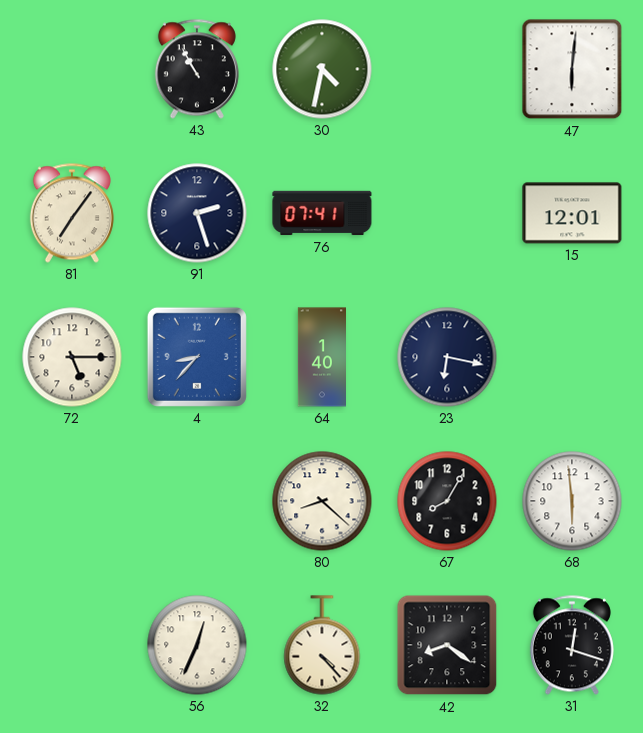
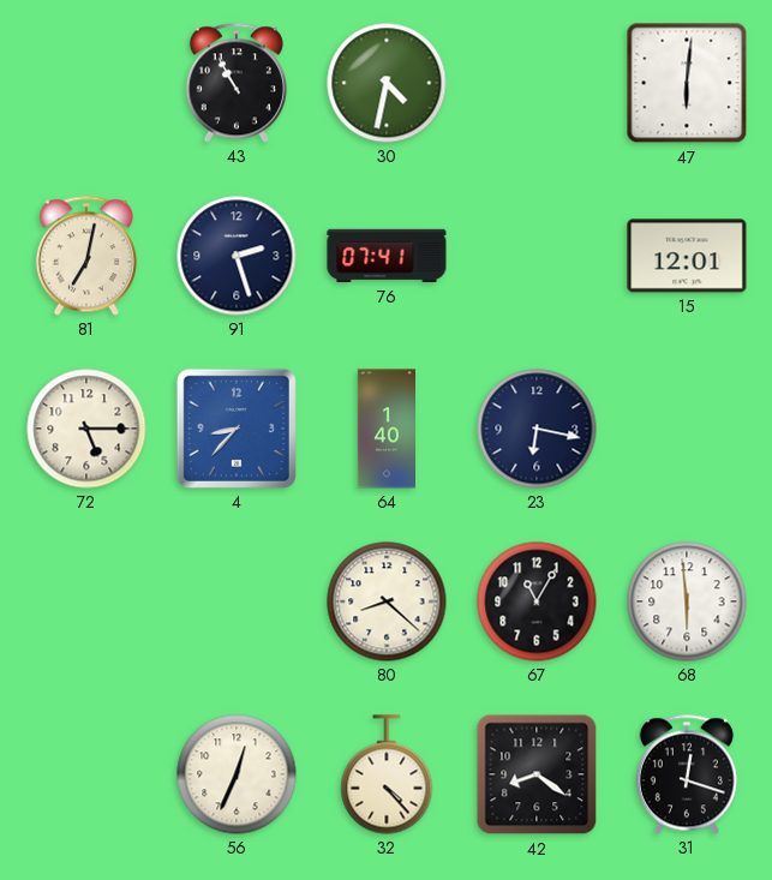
81: 7:06 -> 7:02 (86, 256)
67: 8:05 -> 11:05 (537, 601)
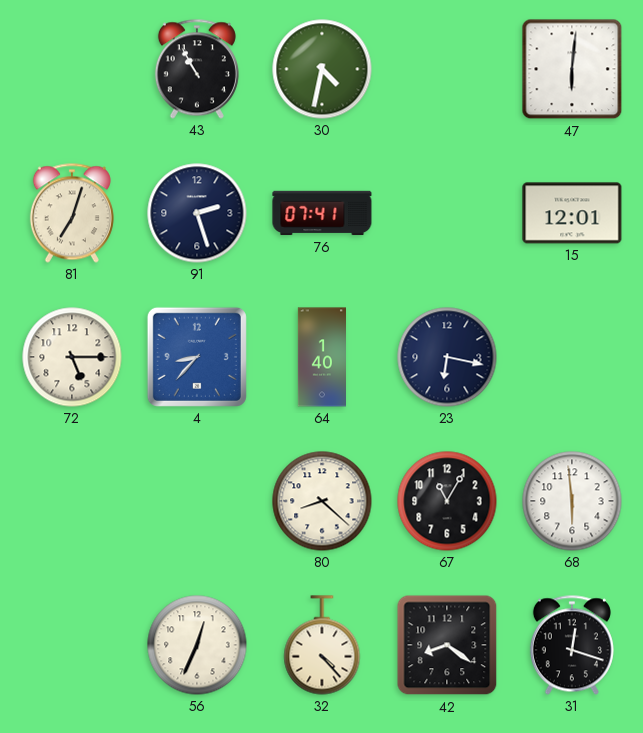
81: 7:02 -> 7:03 (72, 213)
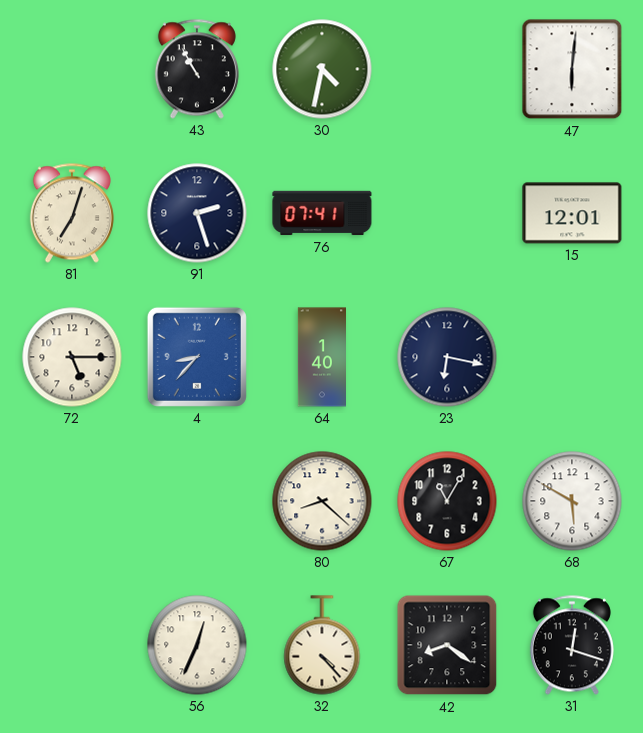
68: 5:59 -> 5:50 (572, 501)
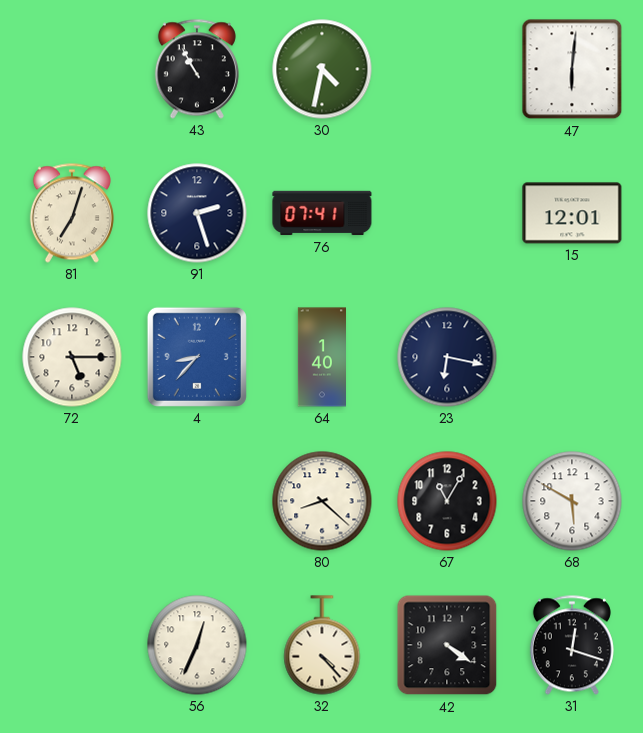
42: 8:21 -> 4:21 (447, 645)
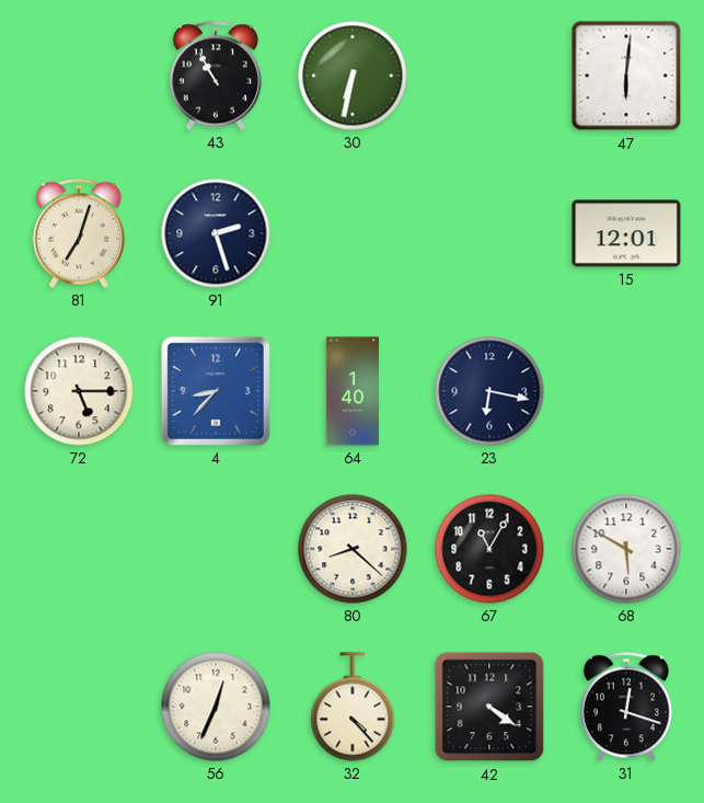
30: 4:32 -> 6:32 (353, 76)
76: 07:41 -> none (322, 213)
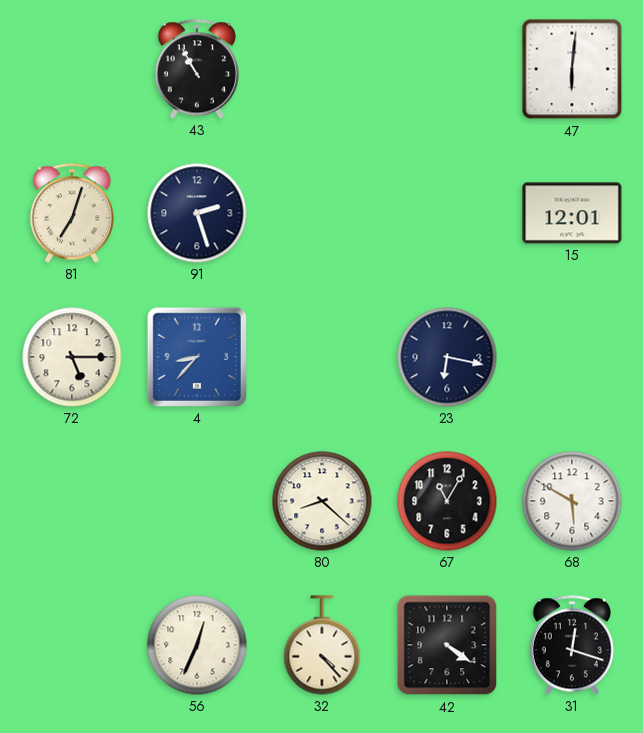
30: 6:32 -> none (353, 76)
64: 1:40 -> none (351, 391)
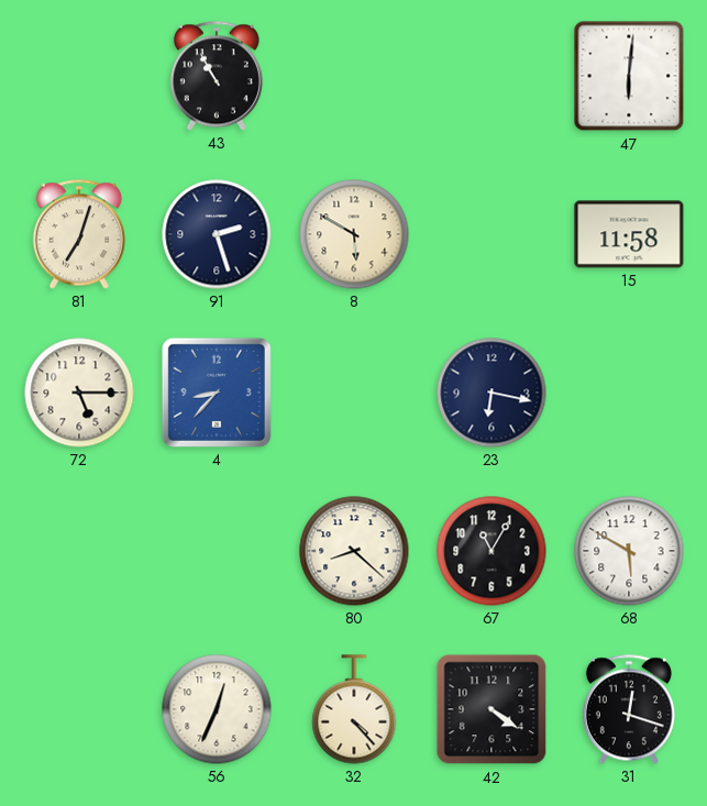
8: none -> 5:50 (354, 234)
15: 12:01 -> 11:58 (629, 234)
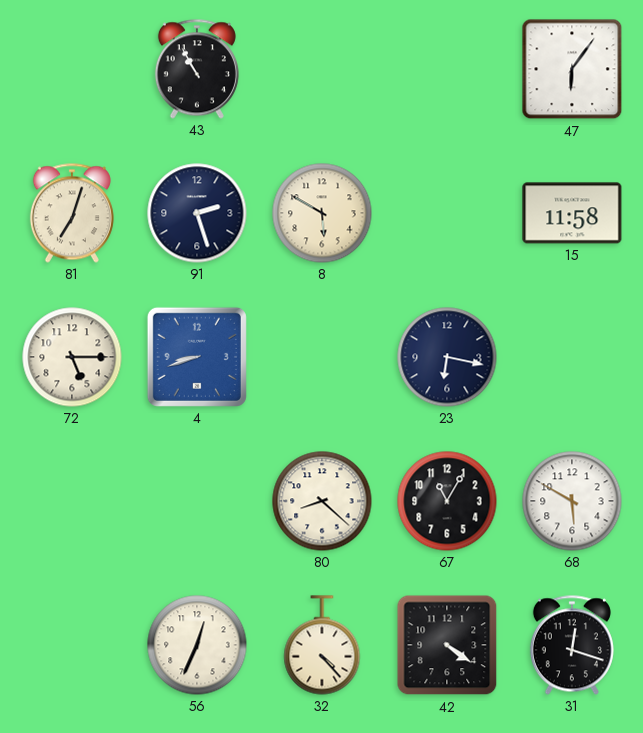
47: 6:01 -> 6:06 (572, 69)
4: 8:37 -> 8:42 (197, 357)
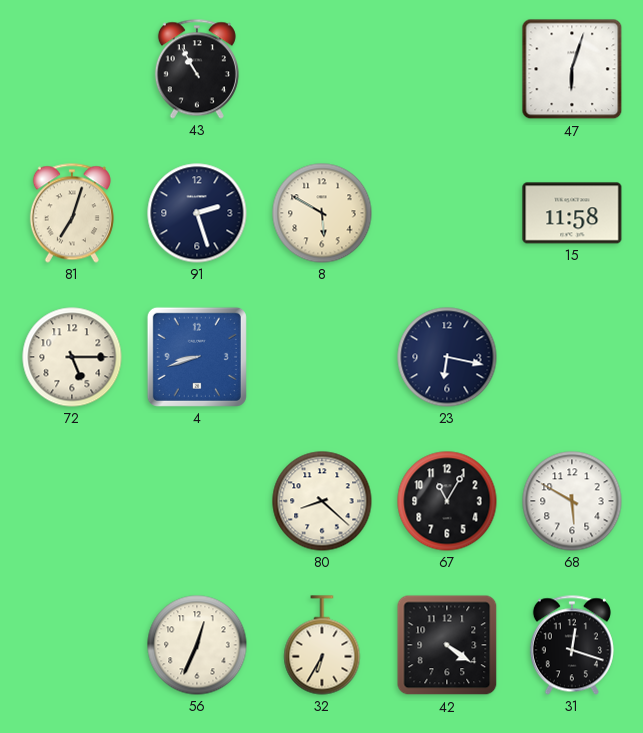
47: 6:06 -> 6:03 (572, 69)
32: 4:23 -> 6:35 (322, 645)
